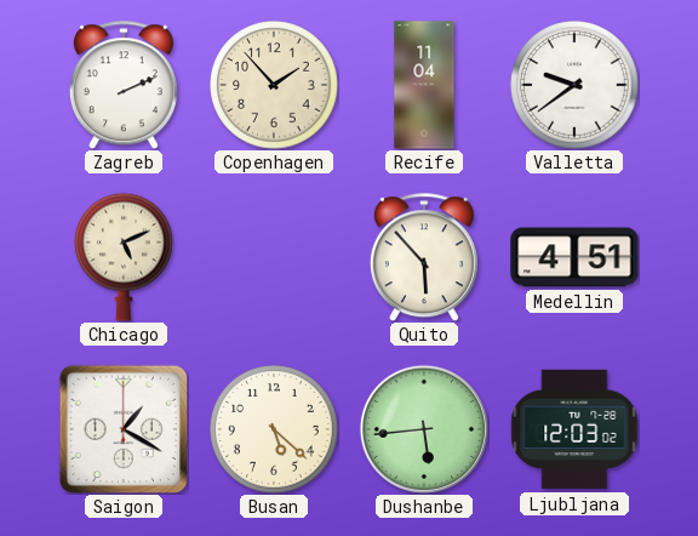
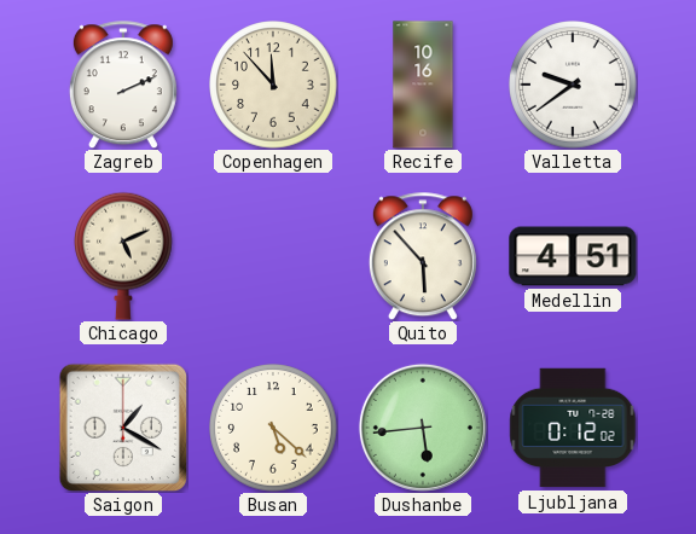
Copenhagen: 1:53 -> 11:53 (273, 85)
Recife: 11:04 -> 10:16 (423, 85)
Ljubljana: 12:03 -> 0:12 (573, 428)
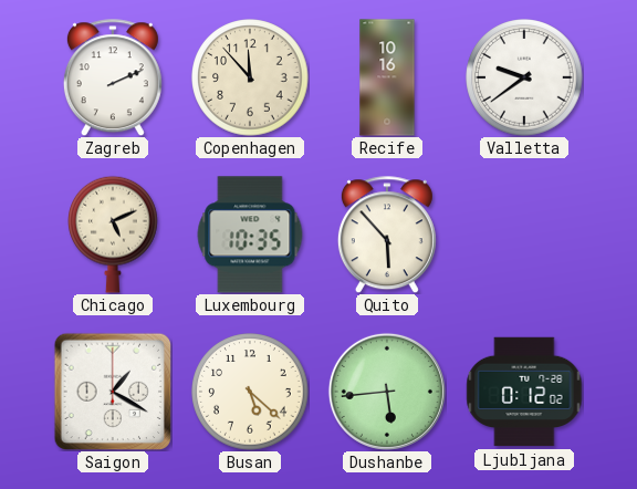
Luxembourg: none -> 10:35 (250, 235)
Medellin: 4:51 -> none (573, 256)
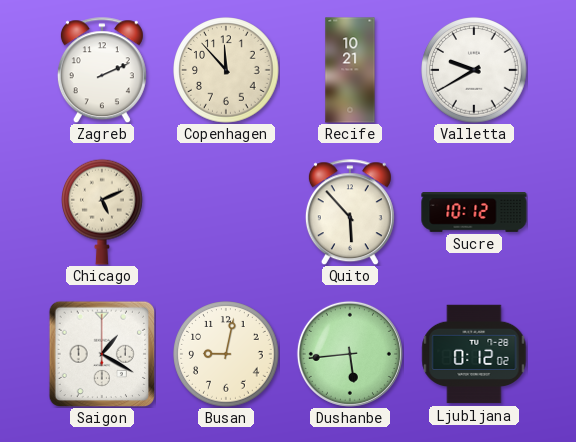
Recife: 10:16 -> 10:21 (350, 70)
Valletta: 9:39 -> 9:40 (474, 70)
Luxembourg: 10:35 -> none (250, 235)
Sucre: none -> 10:12 (474, 213)
Busan: 5:22 -> 9:02 (226, 354)
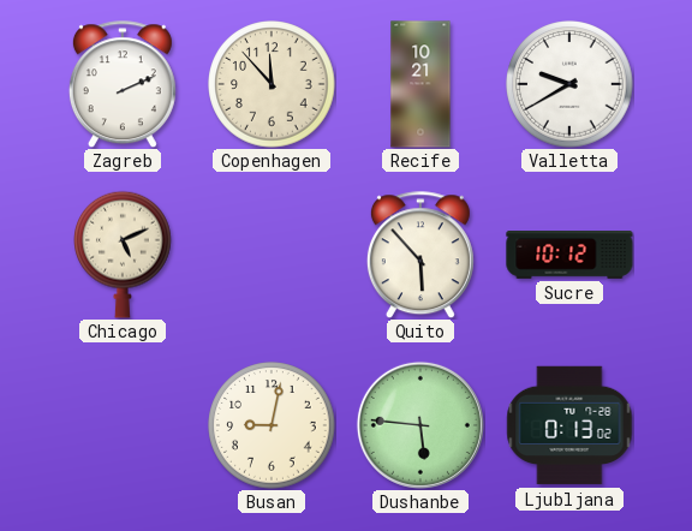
Saigon: 1:20 -> none (102, 354)
Dushanbe: 5:44 -> 5:46 (420, 425)
Ljubljana: 0:12 -> 0:13 (569, 425)
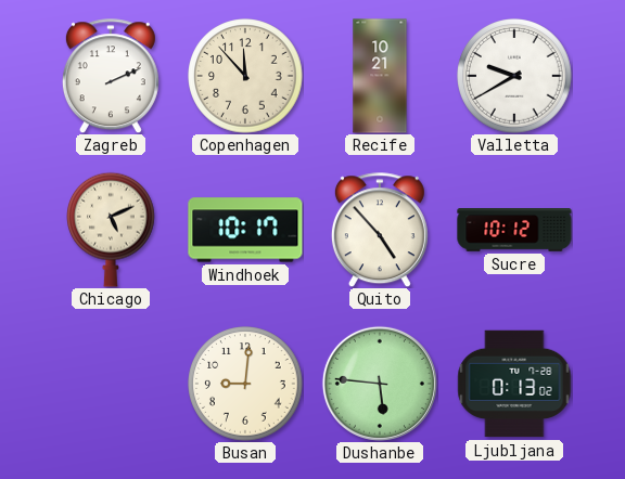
Windhoek: none -> 10:17 (245, 230)
Quito: 5:53 -> 4:53 (380, 230)
Busan: 9:02 -> 9:01 (245, 384)
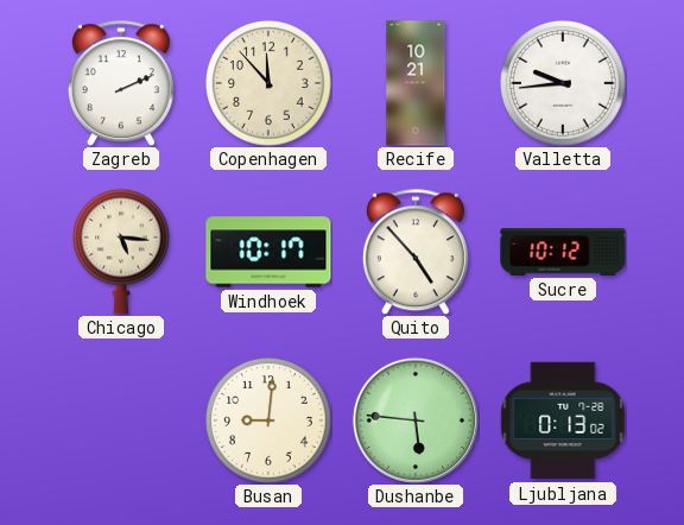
Valletta: 9:40 -> 9:44 (563, 83)
Chicago: 5:11 -> 5:16 (122, 252)
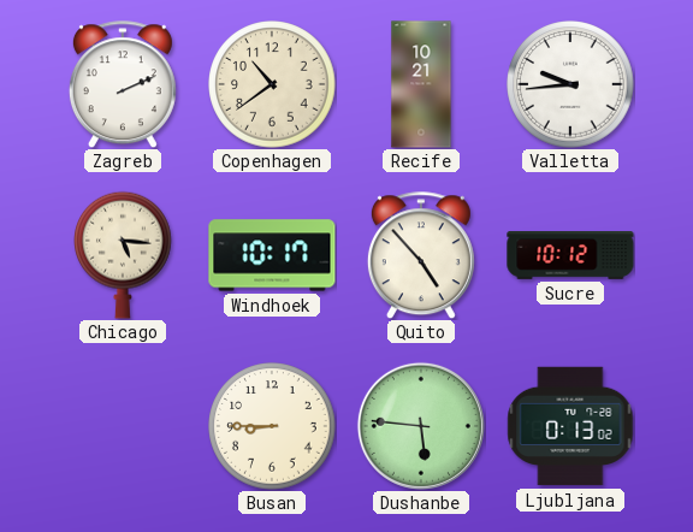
Copenhagen: 11:53 -> 10:39 (272, 84)
Busan: 9:01 -> 8:45 (272, 426)
